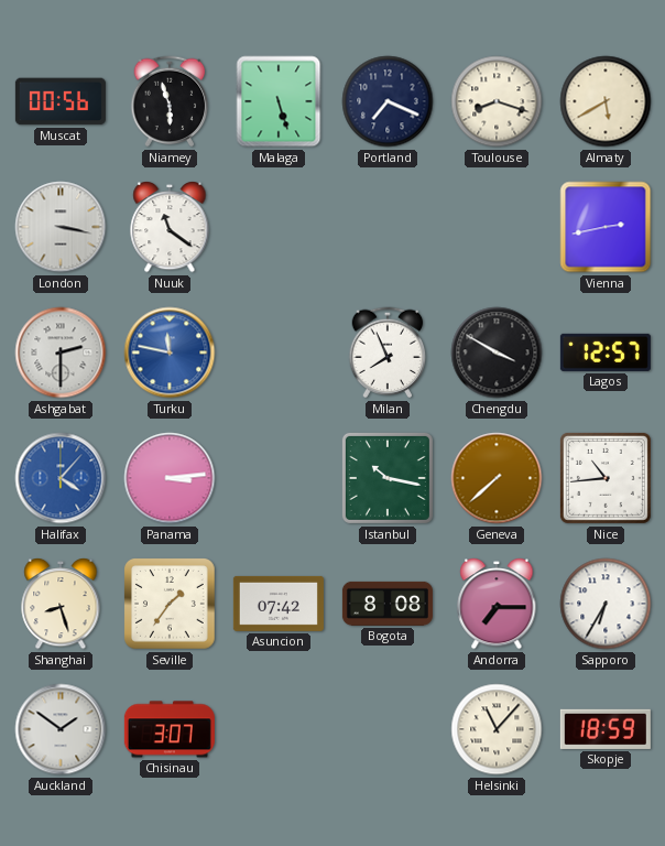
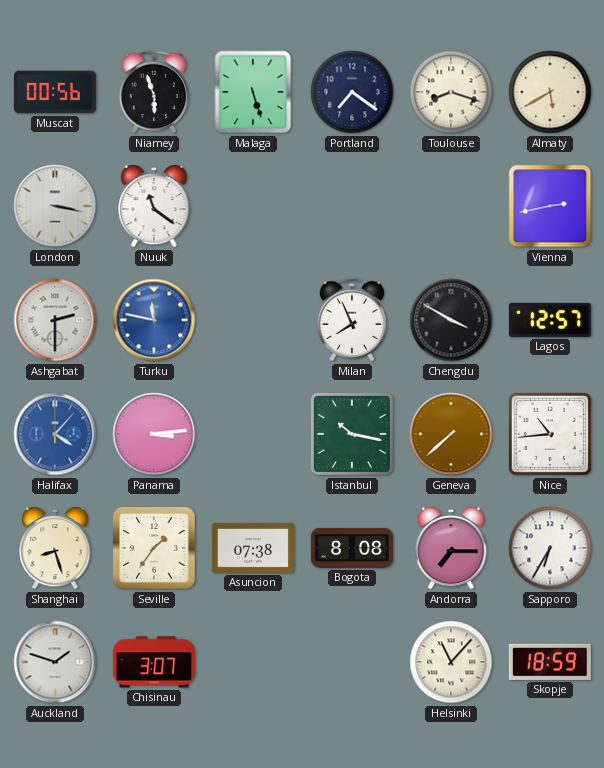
Portland: 7:19 -> 7:21 (352, 92)
Asuncion: 07:42 -> 07:38 (253, 548)
Auckland: 1:51 -> 1:48 (55, 662)
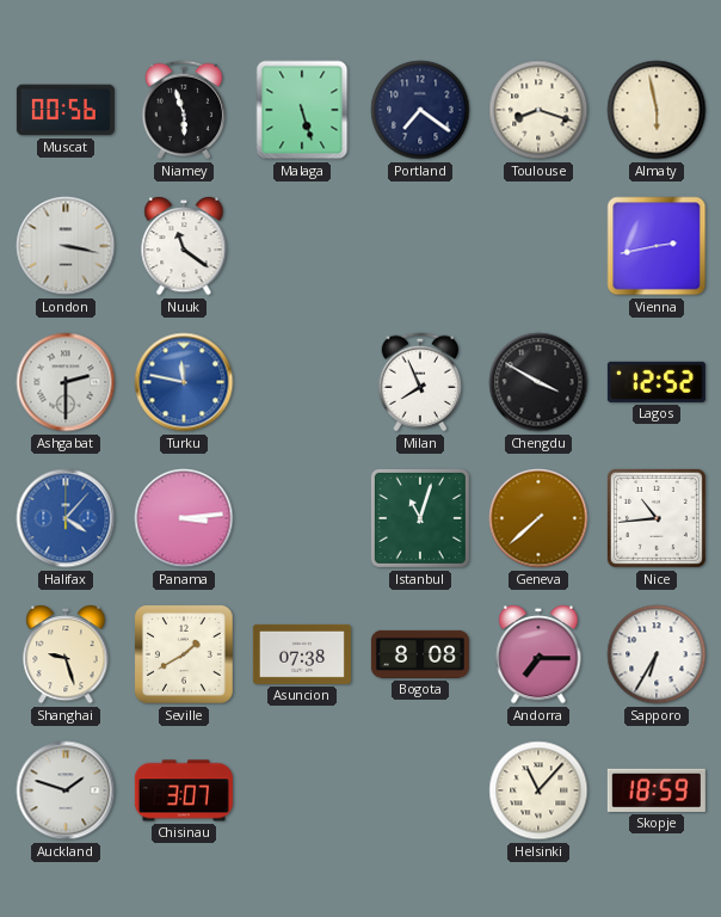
Almaty: 5:40 -> 5:58 (657, 110)
Lagos: 12:57 -> 12:52 (657, 382)
Istanbul: 10:17 -> 11:03 (420, 518)
Shanghai: 8:27 -> 9:27 (66, 654)
Seville: 1:36 -> 1:40 (185, 656)
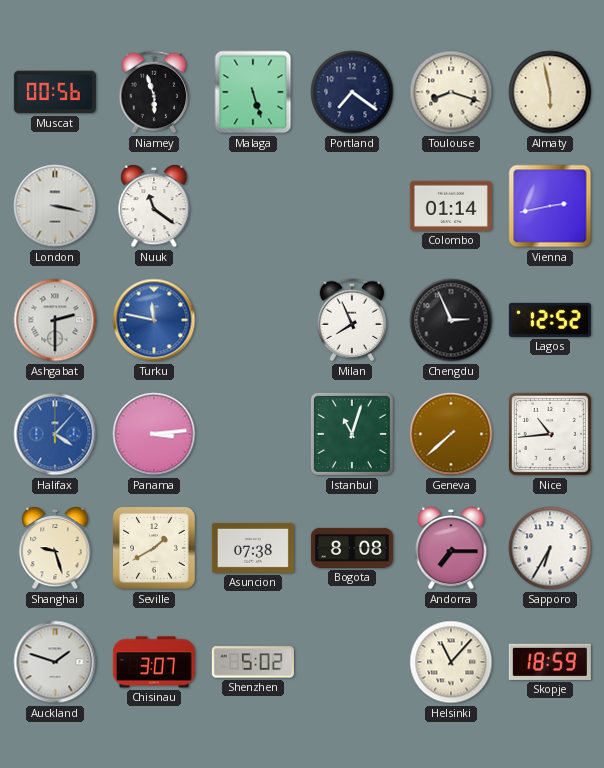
Colombo: none -> 01:14 (451, 206)
Chengdu: 3:50 -> 2:56 (451, 320)
Shenzhen: none -> 5:02 (253, 662)
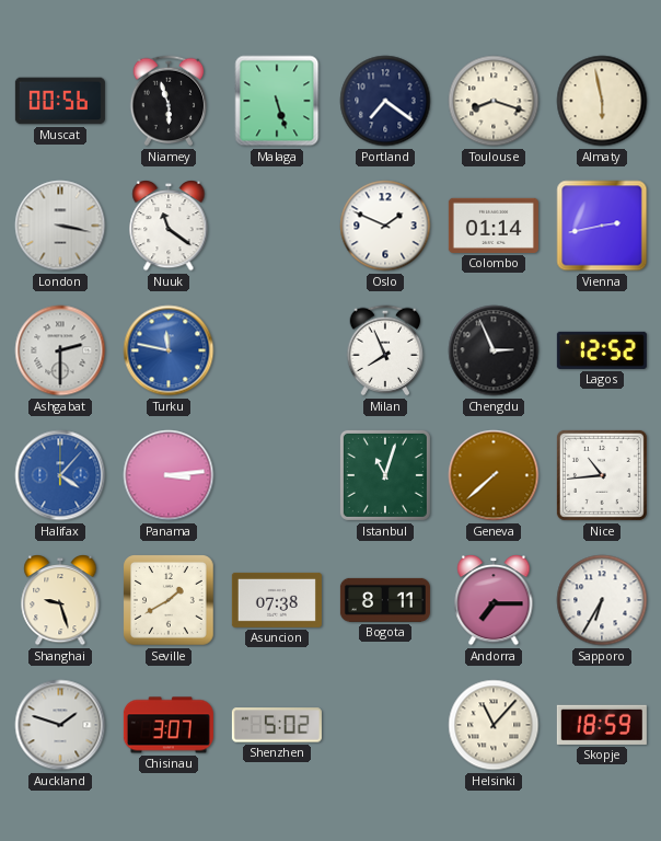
Oslo: none -> 1:49 (385, 226)
Bogota: 8:08 -> 8:11 (385, 600)
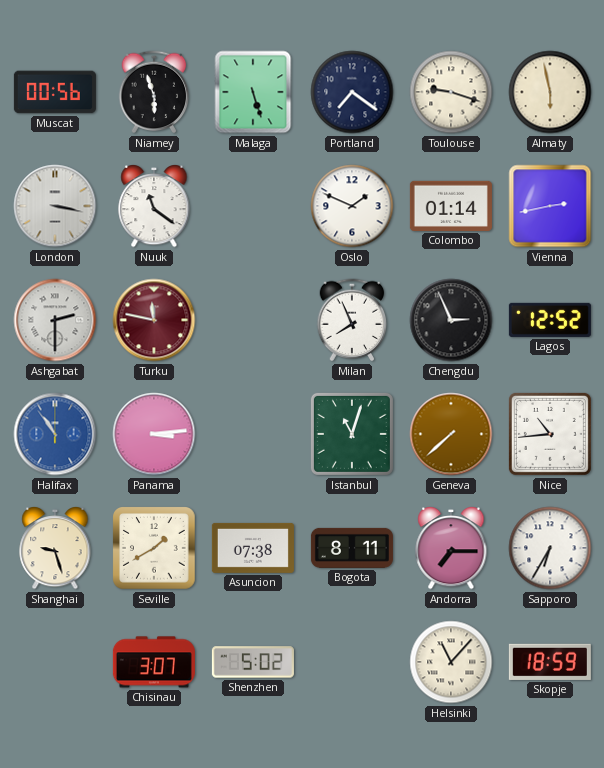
Toulouse: 8:18 -> 9:18 (451, 92)
Turku dial: blue -> burgundy (154, 320)
Halifax: 4:07 -> 10:54 (55, 434)
Auckland: 1:48 -> none (60, 725)
